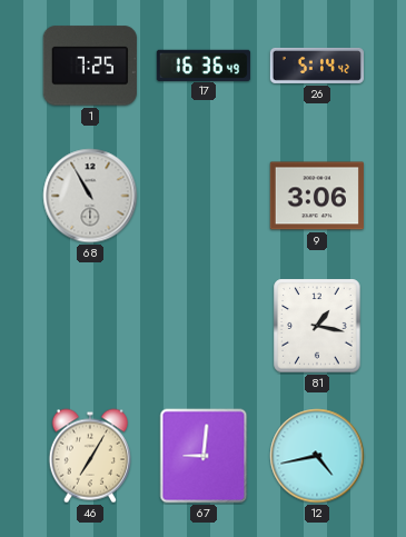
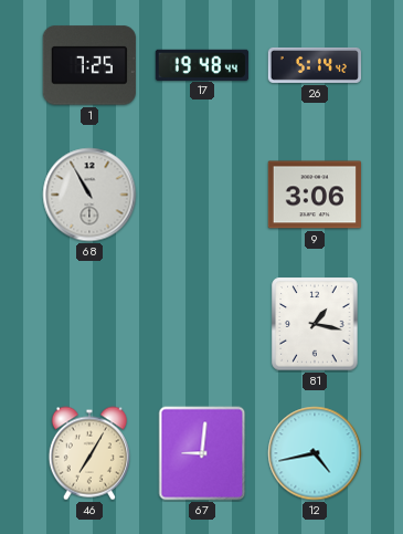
17: 16:36 -> 19:48 (202, 64)
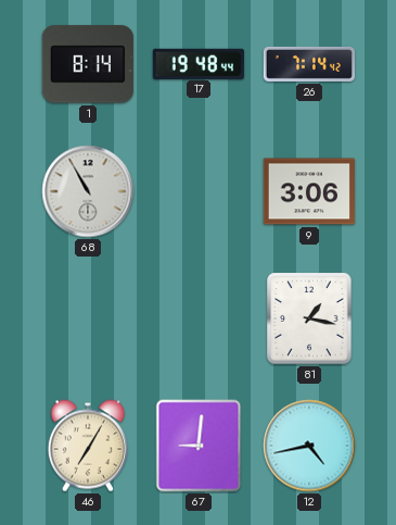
1: 7:25 -> 8:14 (88, 64)
26: 5:14 -> 7:14 (308, 64)
